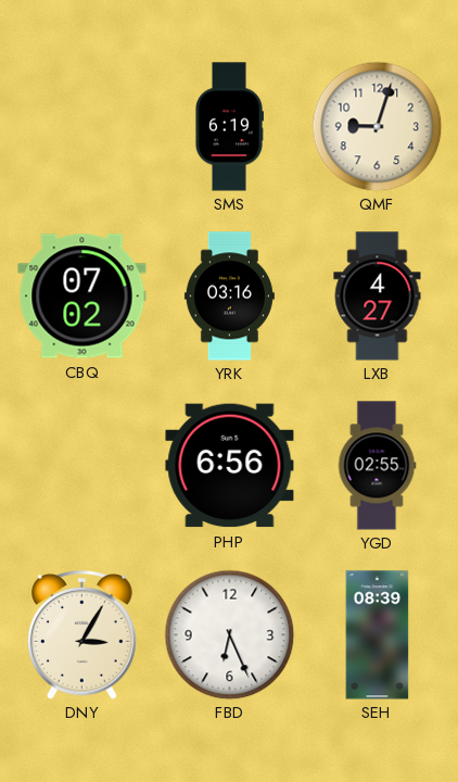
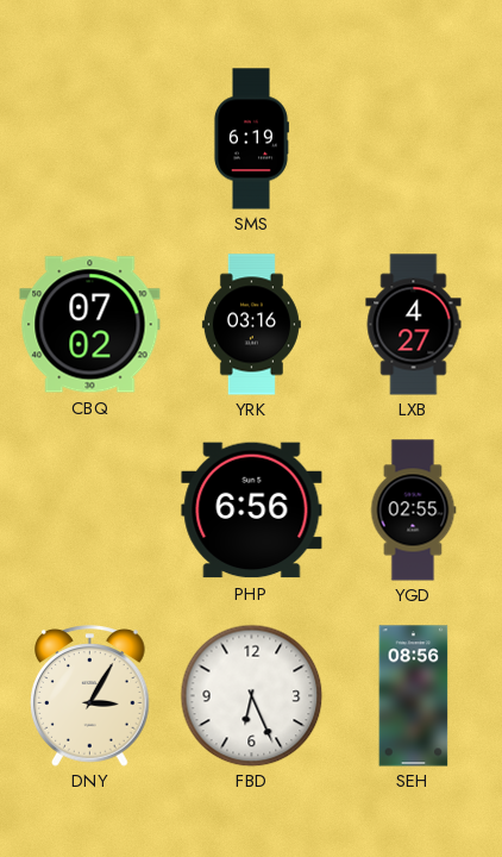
QMF: 9:03 -> none (377, 126)
SEH: 08:39 -> 08:56 (414, 696)
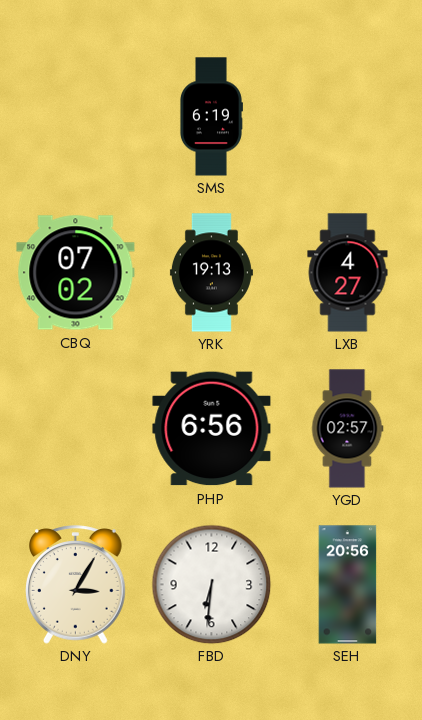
YRK: 03:16 -> 19:13 (211, 273)
YGD: 02:55 -> 02:57 (347, 429)
FBD: 6:26 -> 6:31 (211, 584)
SEH: 08:56 -> 20:56 (348, 585)
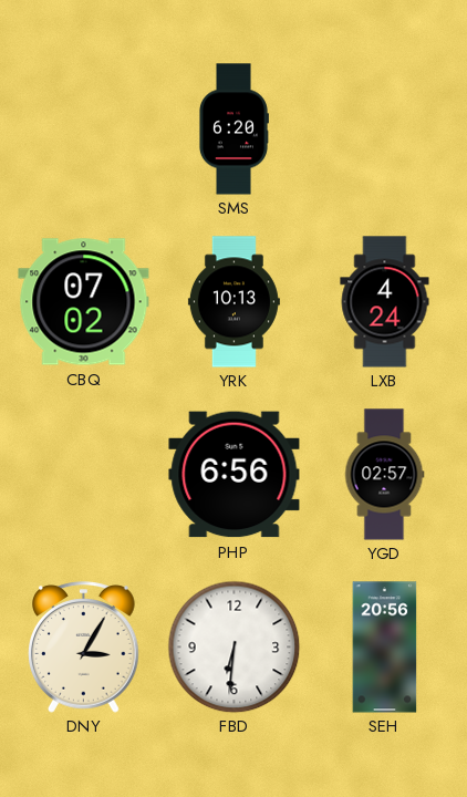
SMS: 6:19 -> 6:20 (233, 130)
YRK: 19:13 -> 10:13 (233, 302)
LXB: 4:27 -> 4:24 (385, 302)
